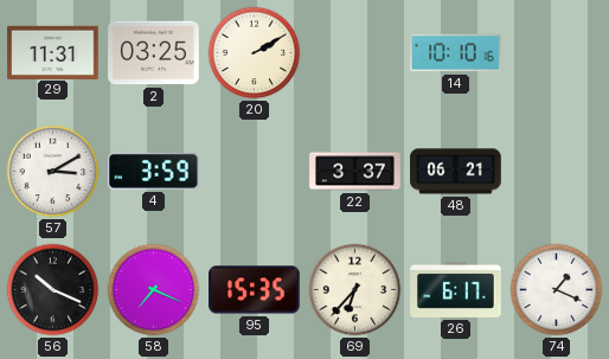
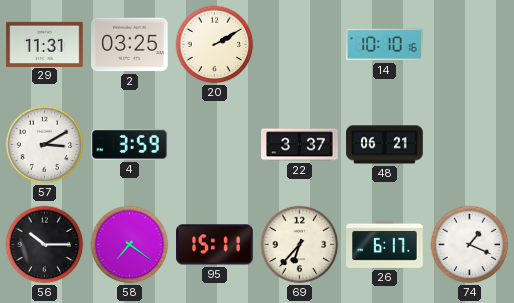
56: 10:19 -> 10:15 (45, 245)
58: 7:19 -> 7:21 (130, 245)
95: 15:35 -> 15:11 (215, 245)
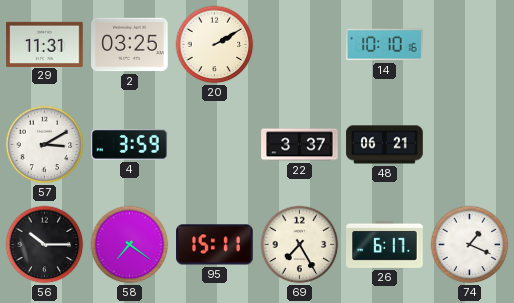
69: 6:37 -> 7:25 (300, 245)
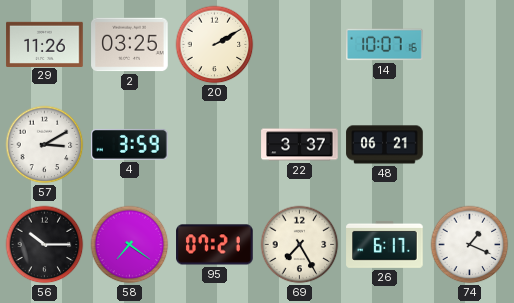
29: 11:31 -> 11:26 (45, 44)
14: 10:10 -> 10:07 (385, 45)
95: 15:11 -> 07:21 (215, 245)
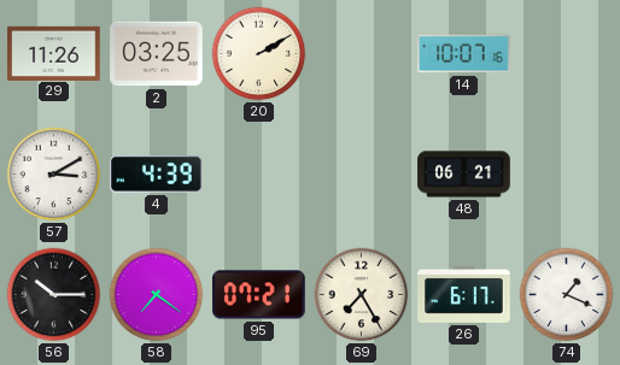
4: 3:59 -> 4:39 (157, 173)
22: 3:37 -> none (300, 145)
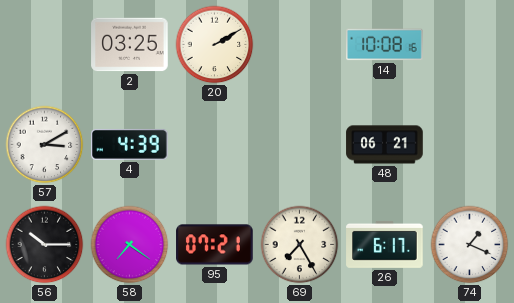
29: 11:26 -> none (54, 53)
14: 10:07 -> 10:08 (385, 45)
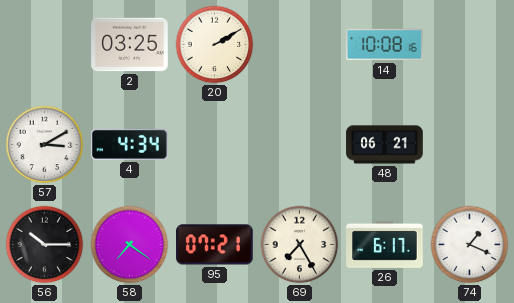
4: 4:39 -> 4:34 (130, 144)
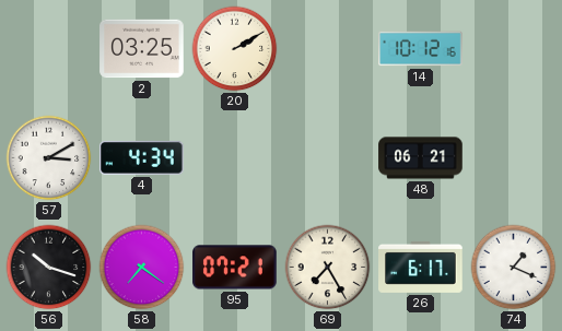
14: 10:08 -> 10:12 (421, 49)
56: 10:15 -> 10:18 (49, 268)
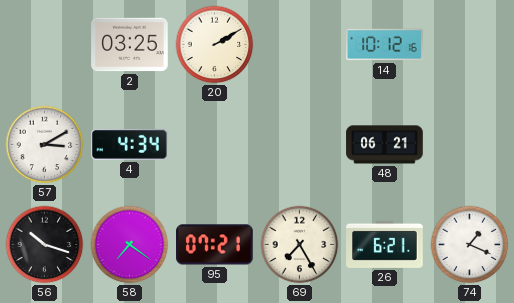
26: 6:17 -> 6:21 (385, 244)
